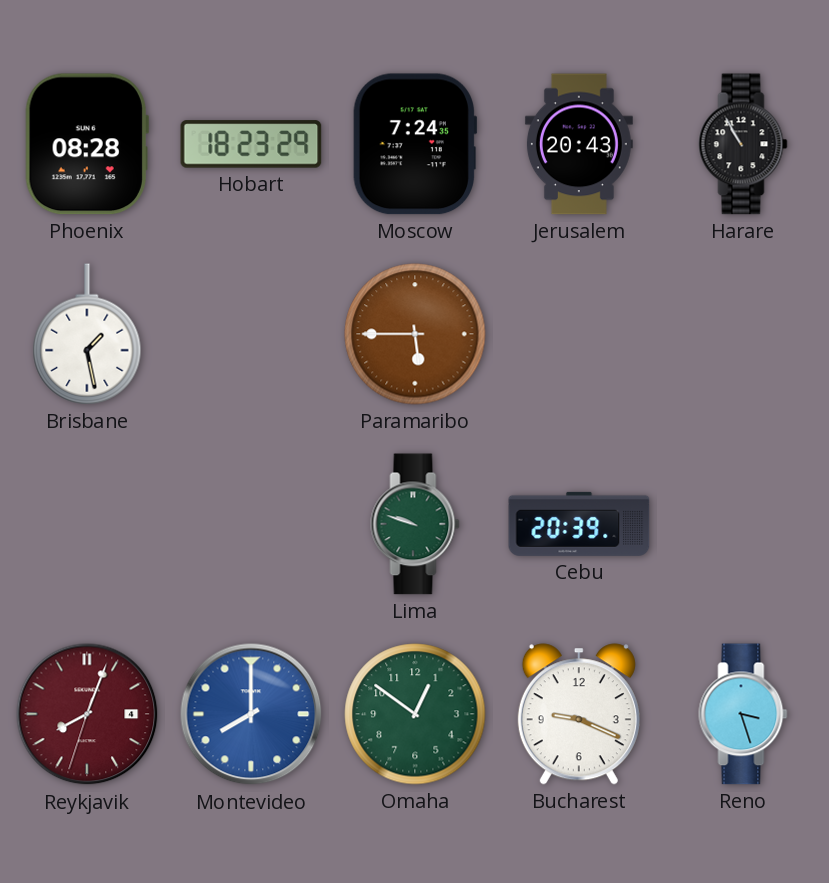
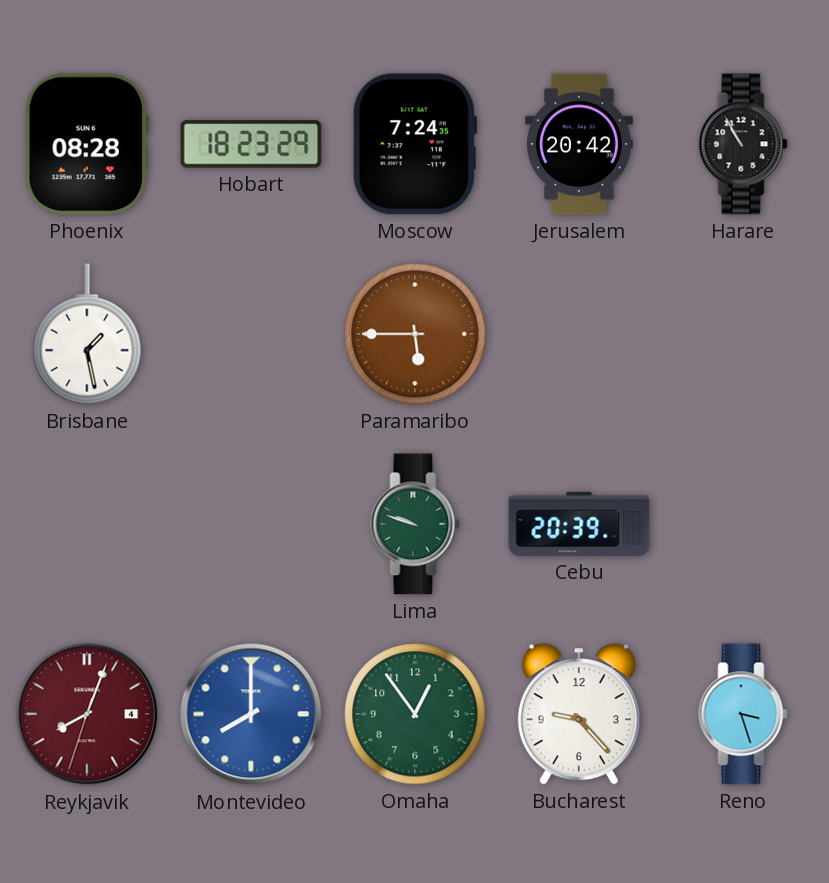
Jerusalem: 20:43 -> 20:42 (579, 144)
Omaha: 12:51 -> 12:54 (415, 714)
Bucharest: 9:19 -> 9:23 (579, 714)
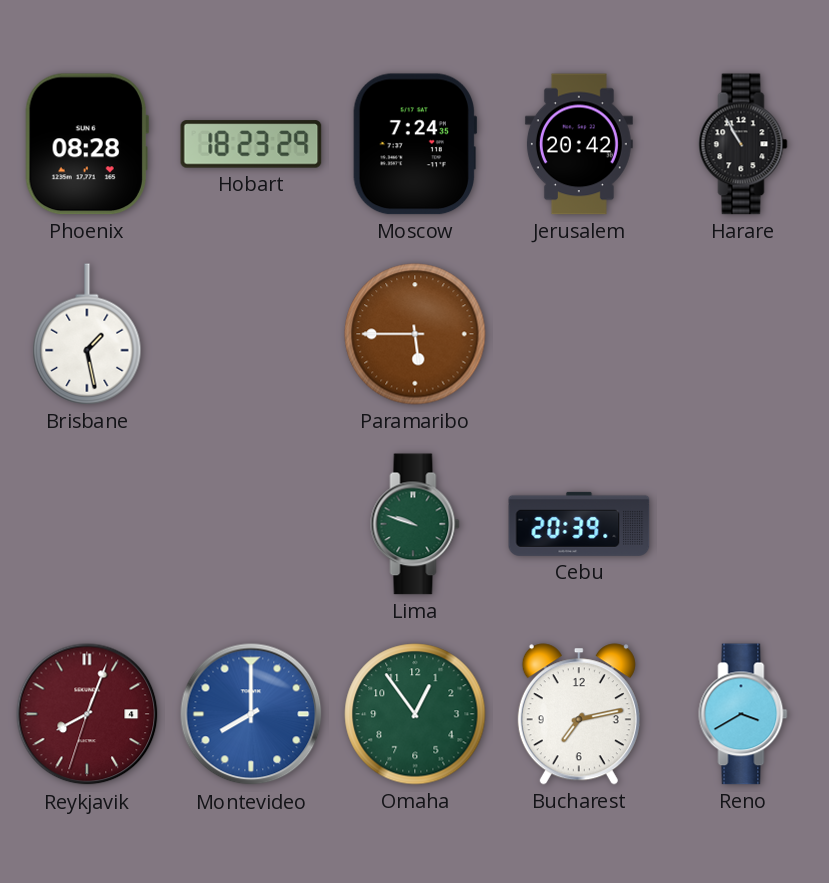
Bucharest: 9:23 -> 7:13 (579, 714)
Reno: 3:27 -> 3:40 (743, 714)
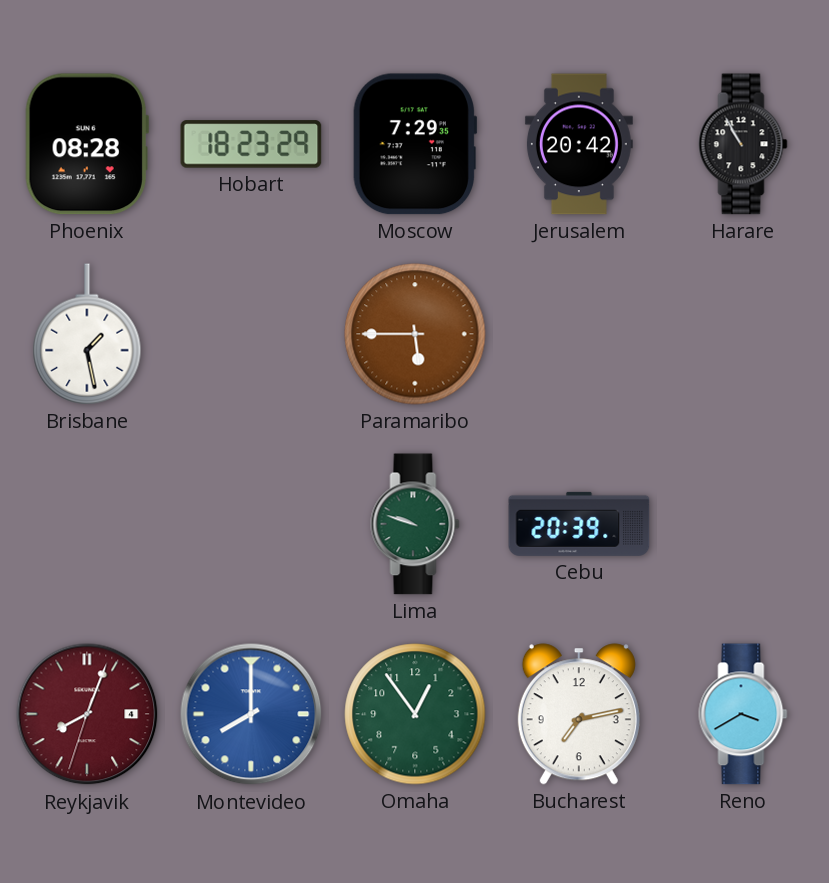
Moscow: 7:24 -> 7:29 (415, 144)
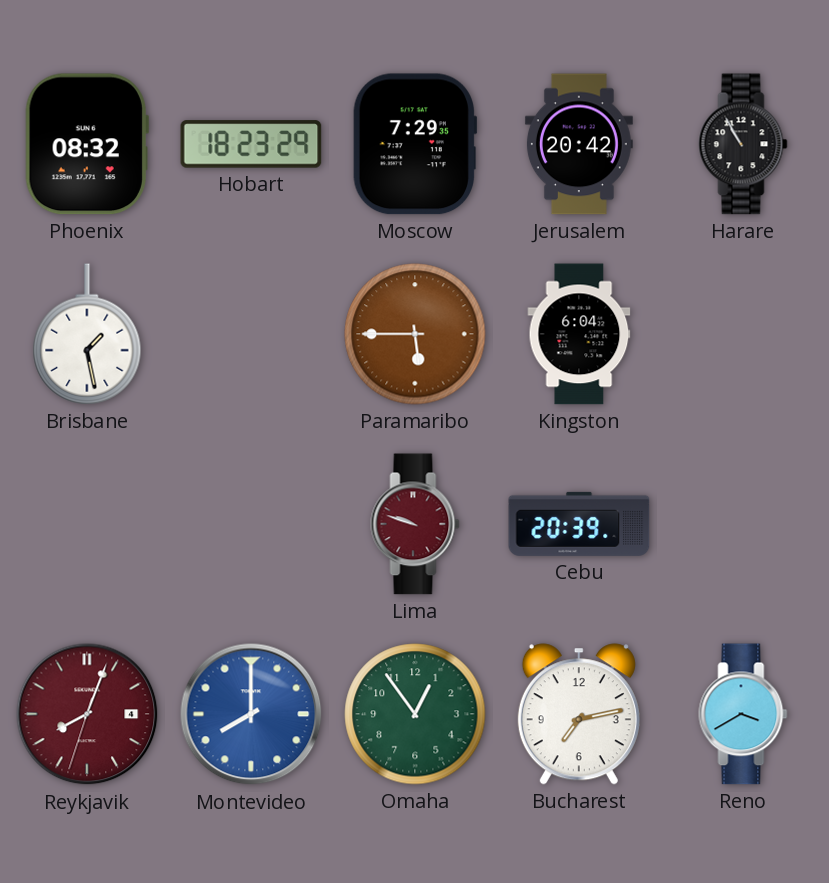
Phoenix: 08:28 -> 08:32 (87, 144)
Kingston: none -> 6:04 (579, 334)
Lima dial: green -> burgundy (415, 524)
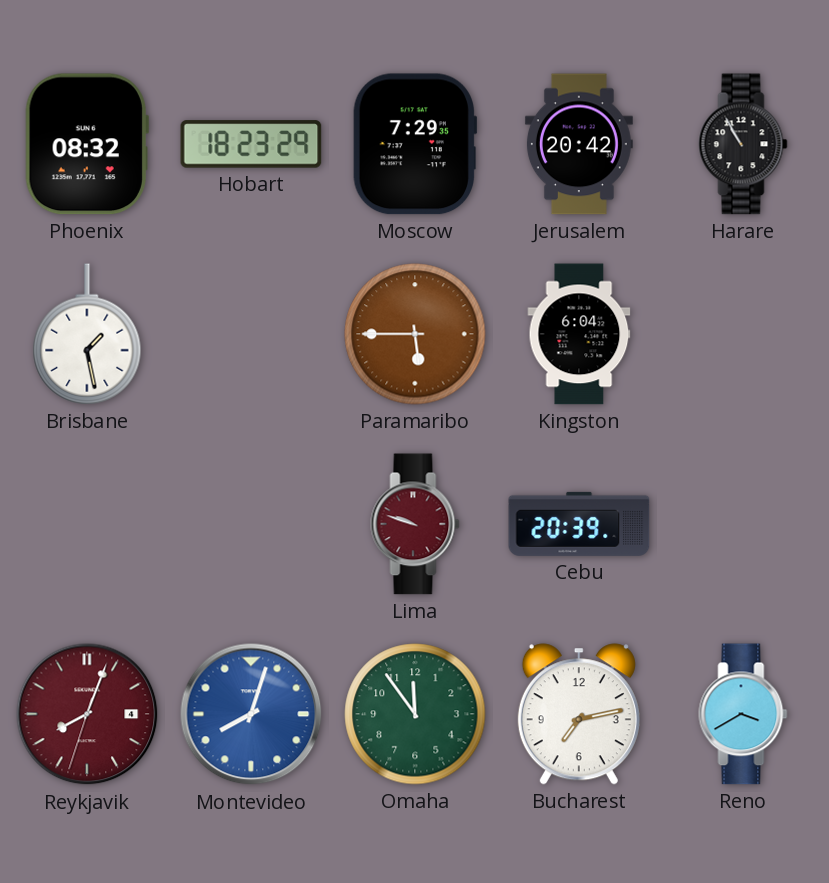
Montevideo: 8:00 -> 8:03 (251, 714)
Omaha: 12:54 -> 11:54 (415, 714)
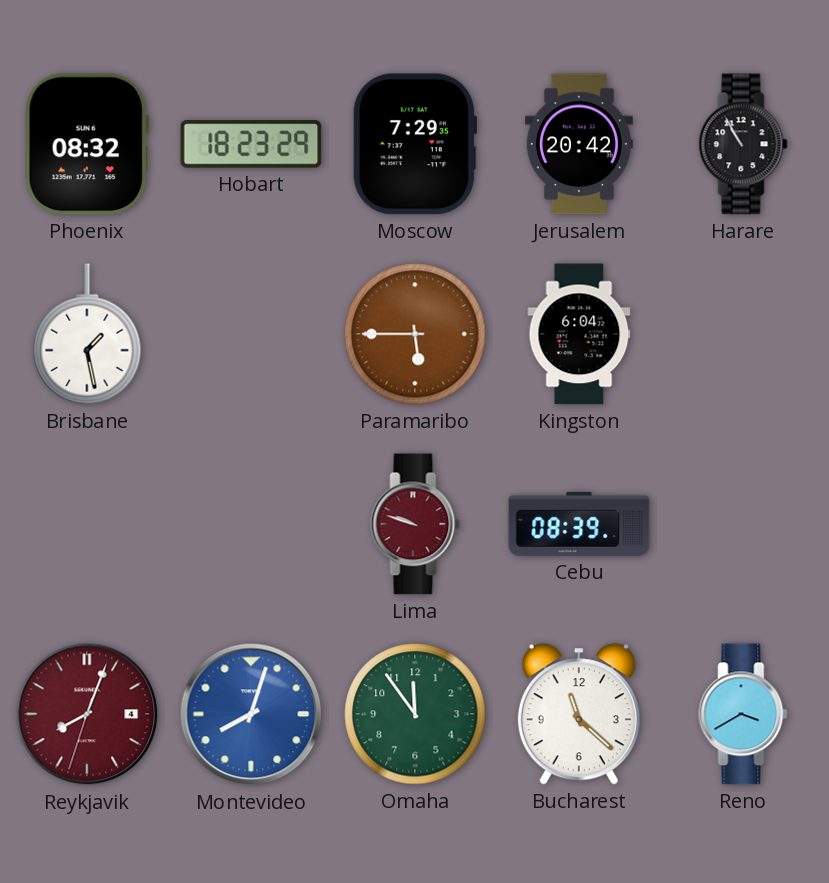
Cebu: 20:39 -> 08:39 (579, 524)
Bucharest: 7:13 -> 11:22 (579, 714)
